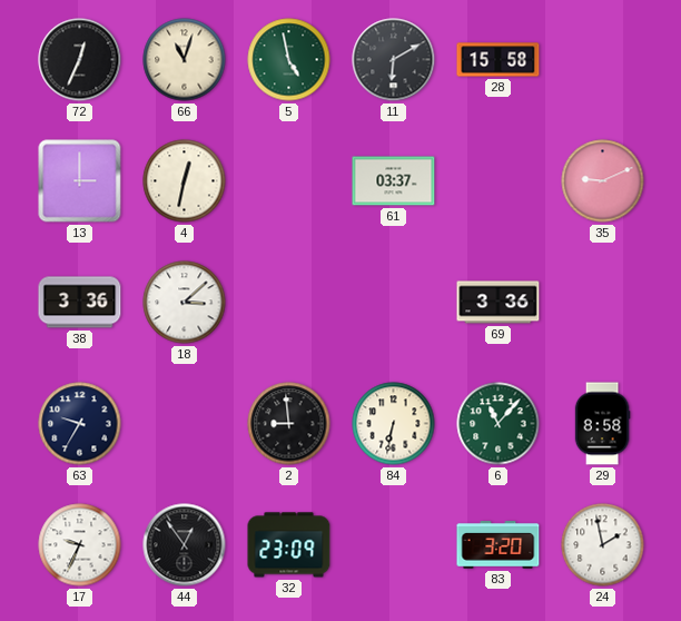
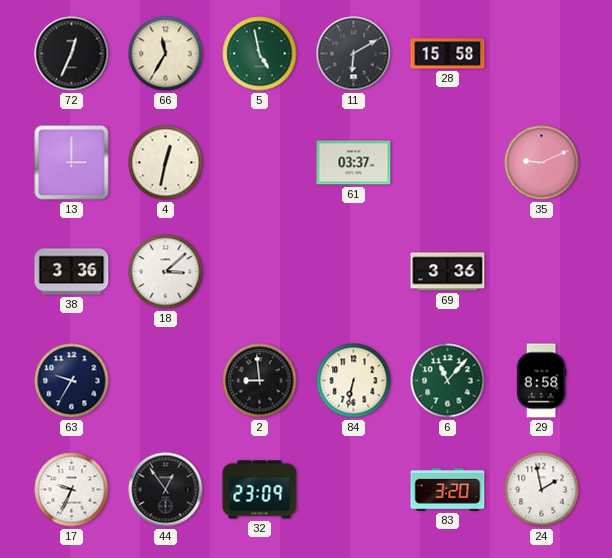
66: 11:03 -> 11:35 (166, 54)
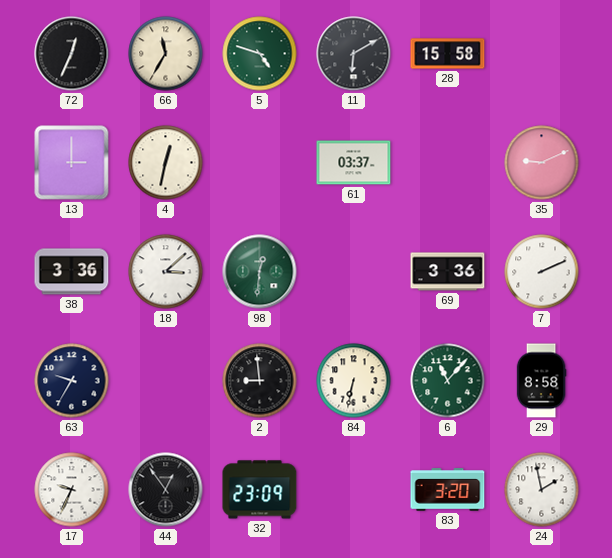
5: 4:58 -> 4:48 (260, 54)
98: none -> 12:31 (260, 272)
7: none -> 2:11 (542, 272)
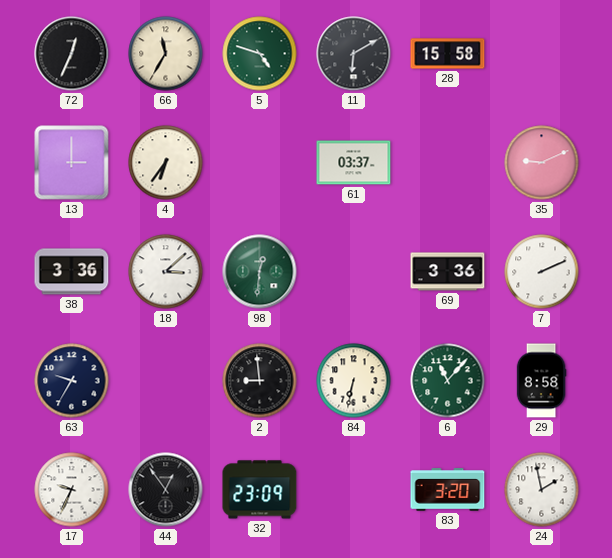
4: 12:32 -> 6:36 (166, 163)
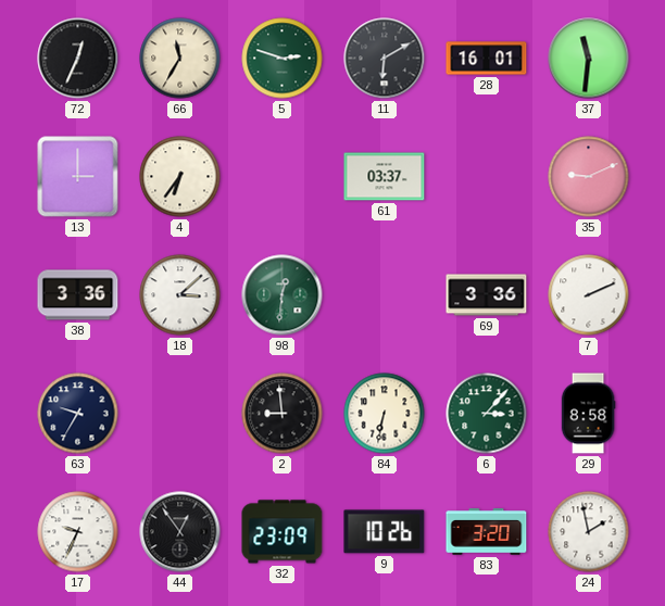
5: 4:48 -> 2:48 (283, 59)
28: 15:58 -> 16:01 (487, 59)
37: none -> 11:31 (589, 59)
6: 11:07 -> 3:07 (487, 414)
9: none -> 10:26 (385, 532)
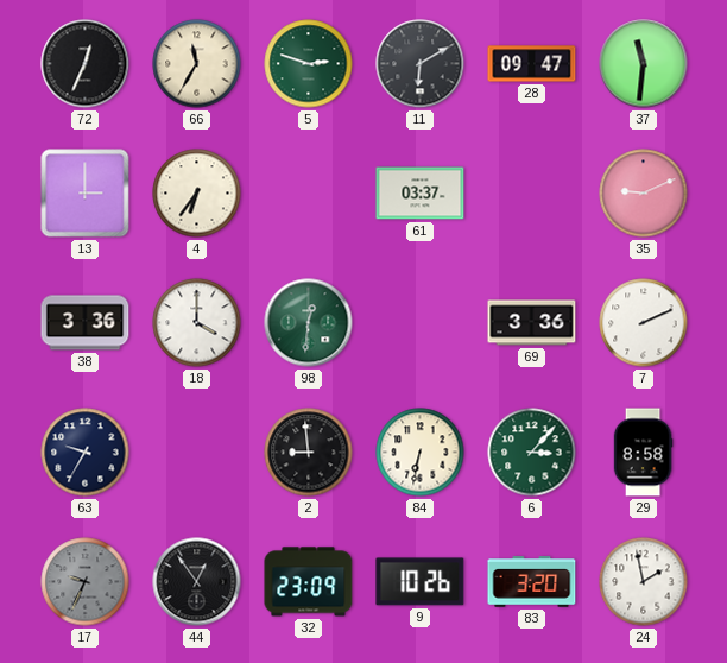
28: 16:01 -> 09:47 (532, 64)
18: 3:08 -> 4:00 (197, 323)
17 dial: white -> grey (86, 582)
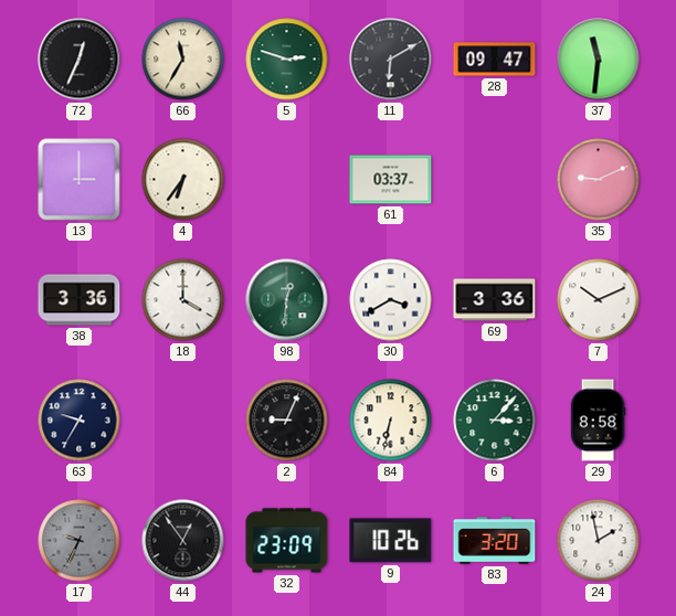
30: none -> 3:40 (391, 300)
7: 2:11 -> 10:11 (599, 300)
2: 8:59 -> 9:04 (287, 421)
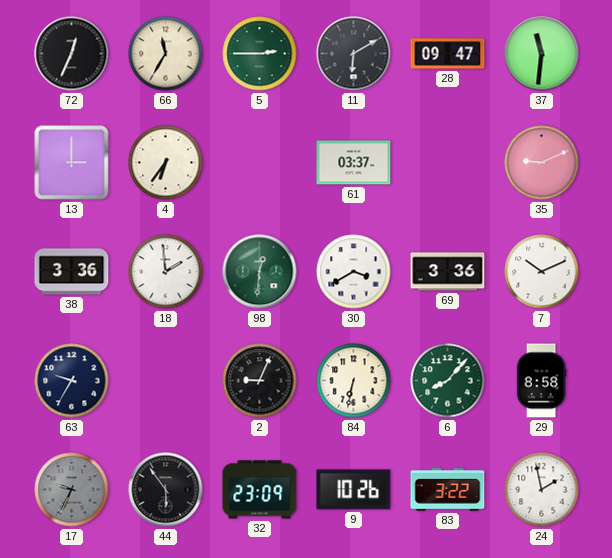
5: 2:48 -> 2:45 (260, 54)
18: 4:00 -> 1:59 (166, 272)
6: 3:07 -> 8:07 (448, 381)
44: 12:54 -> 5:54 (166, 490)
83: 3:20 -> 3:22 (448, 490)
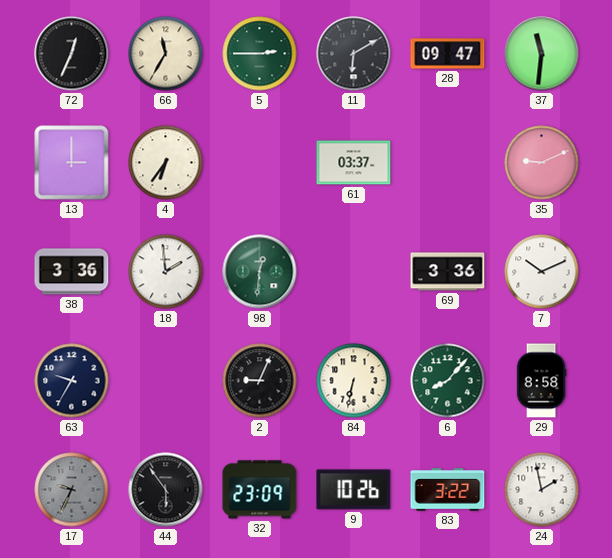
30: 3:40 -> none (354, 272)
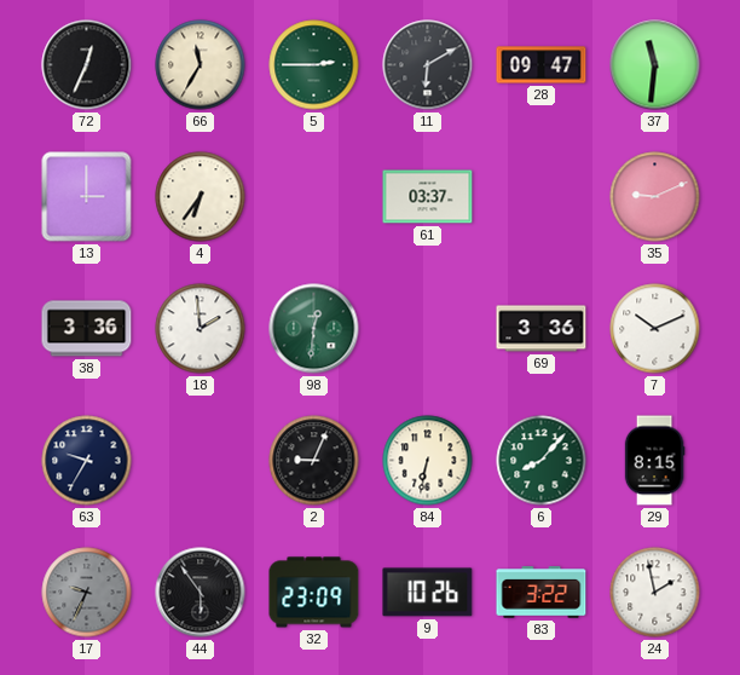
29: 8:58 -> 8:15 (654, 461)
